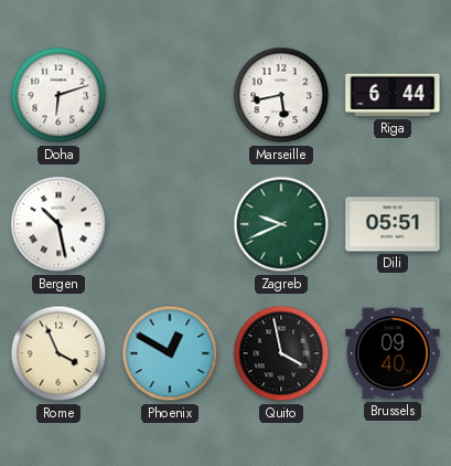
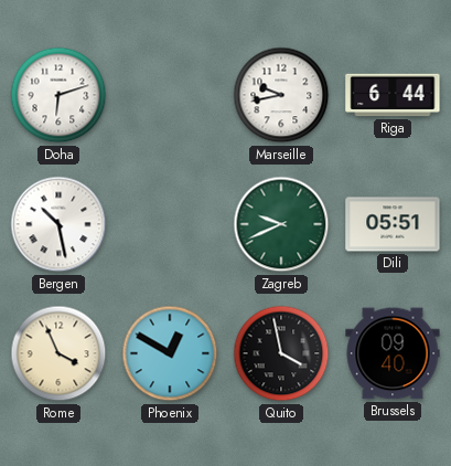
Marseille: 5:43 -> 9:43 (281, 95)
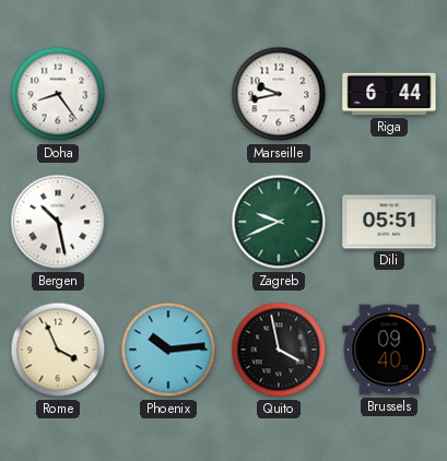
Doha: 6:12 -> 8:24 (58, 94)
Phoenix: 12:50 -> 10:14 (168, 350)
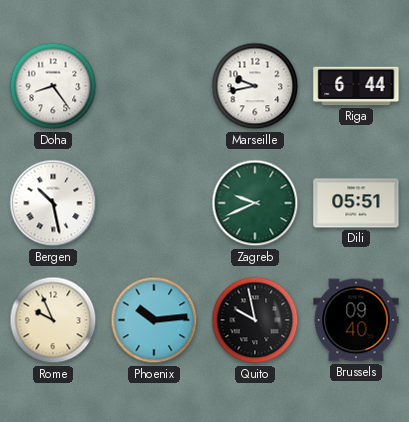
Rome: 3:56 -> 9:56 (53, 320)
Quito: 3:58 -> 9:58 (255, 320)
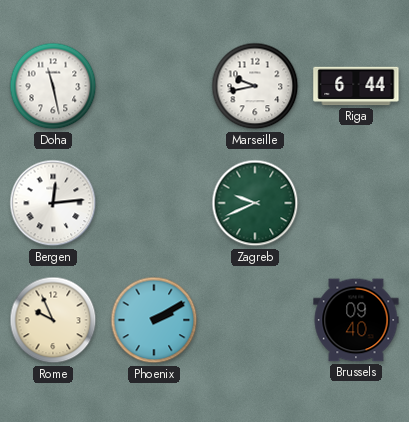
Doha: 8:24 -> 11:28 (53, 86)
Bergen: 10:28 -> 12:14 (53, 203)
Dili: 05:51 -> none (356, 203)
Phoenix: 10:14 -> 2:10 (154, 320)
Quito: 9:58 -> none (255, 320)
